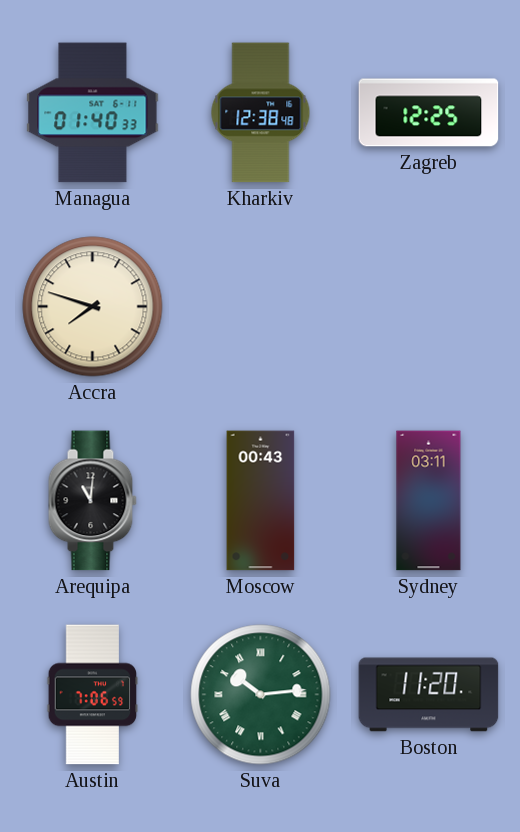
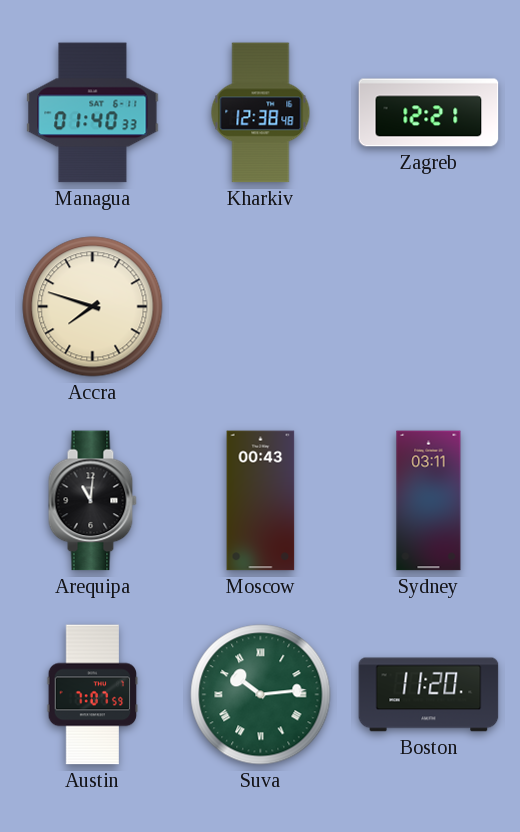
Zagreb: 12:25 -> 12:21 (429, 113)
Austin: 7:06 -> 7:07 (93, 695)
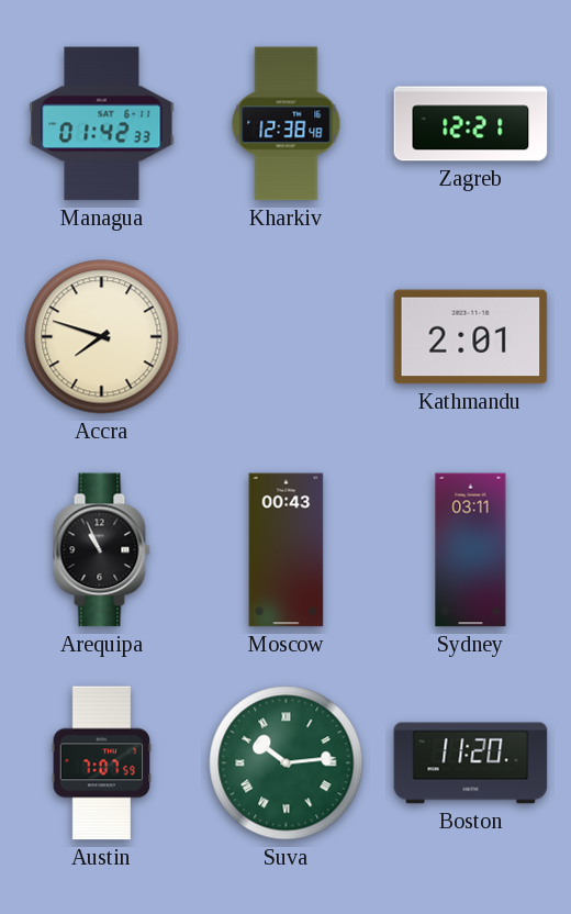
Managua: 01:40 -> 01:42 (102, 124)
Kathmandu: none -> 2:01 (471, 337)
Arequipa: 11:01 -> 10:56 (101, 550)
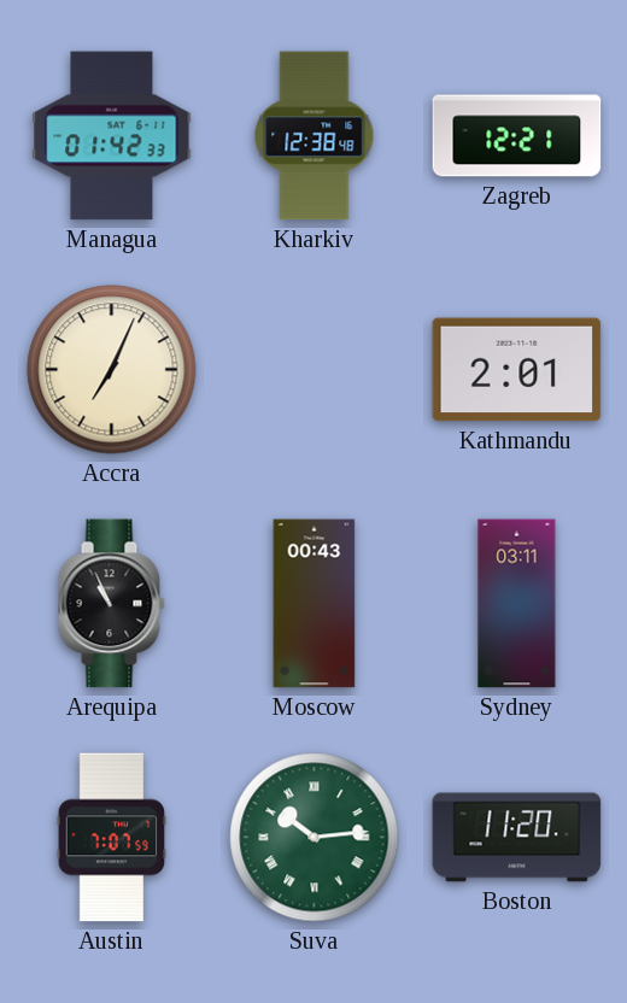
Accra: 7:48 -> 7:04 (112, 370)
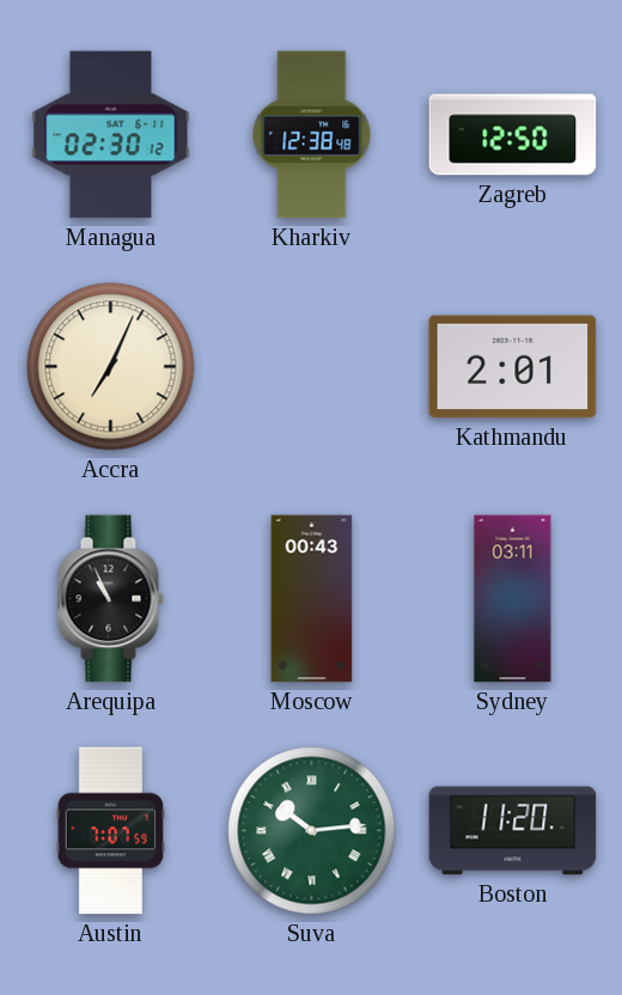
Managua: 01:42 -> 02:30 (111, 135)
Zagreb: 12:21 -> 12:50 (513, 135)
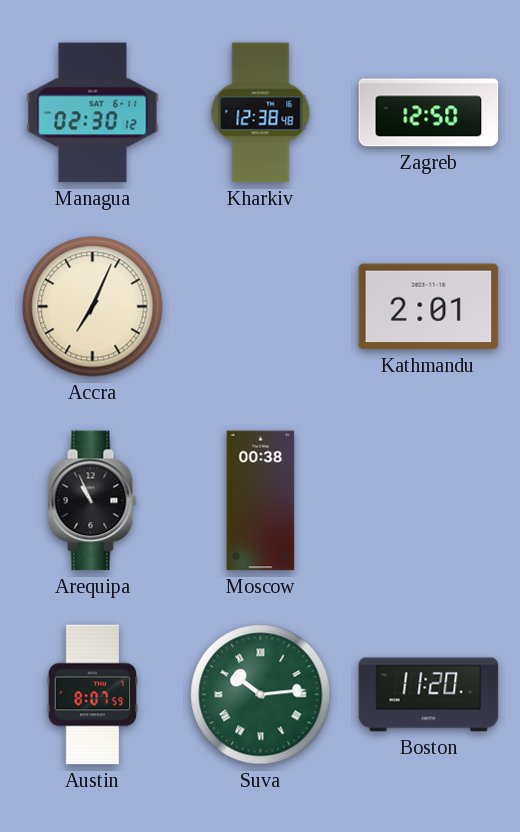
Moscow: 00:43 -> 00:38 (261, 501)
Sydney: 03:11 -> none (513, 599)
Austin: 7:07 -> 8:07 (93, 695)
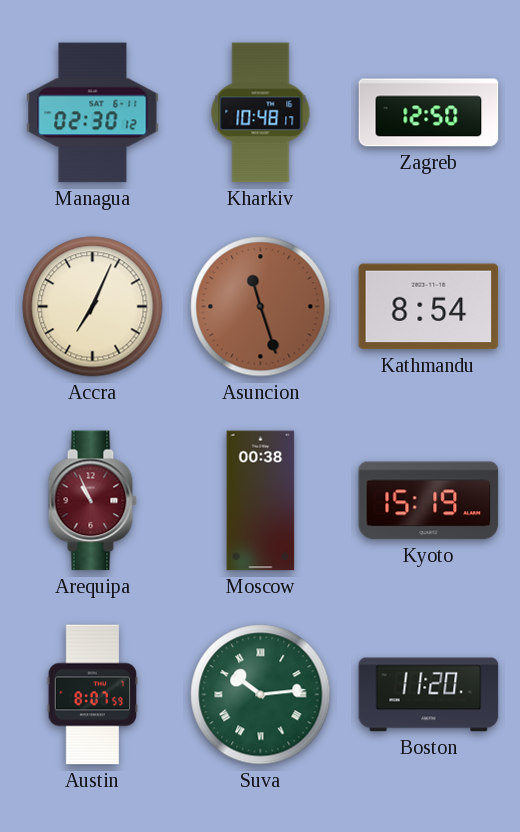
Kharkiv: 12:38 -> 10:48 (261, 113)
Asuncion: none -> 11:27 (261, 307)
Kathmandu: 2:01 -> 8:54 (429, 307)
Arequipa dial: black -> burgundy (92, 501)
Kyoto: none -> 15:19 (429, 501)
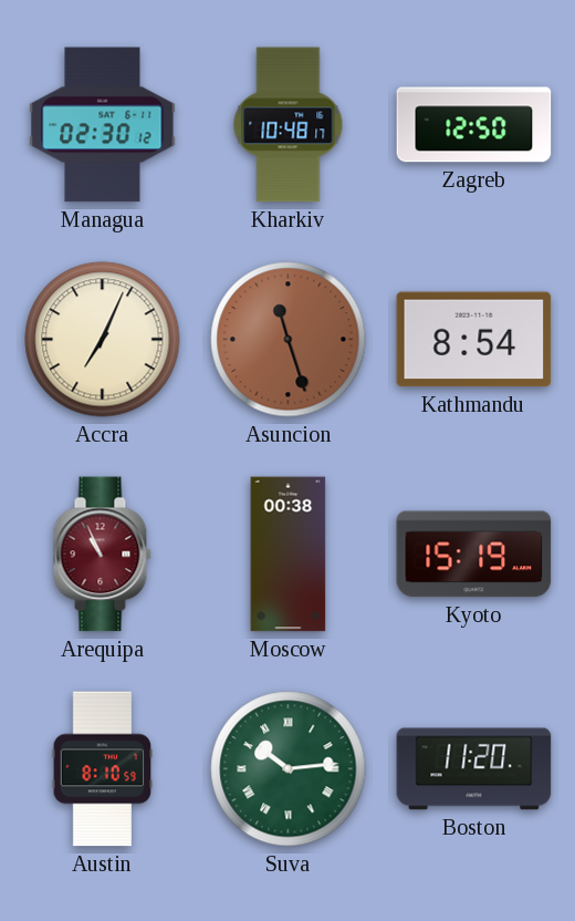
Austin: 8:07 -> 8:10 (103, 769)
